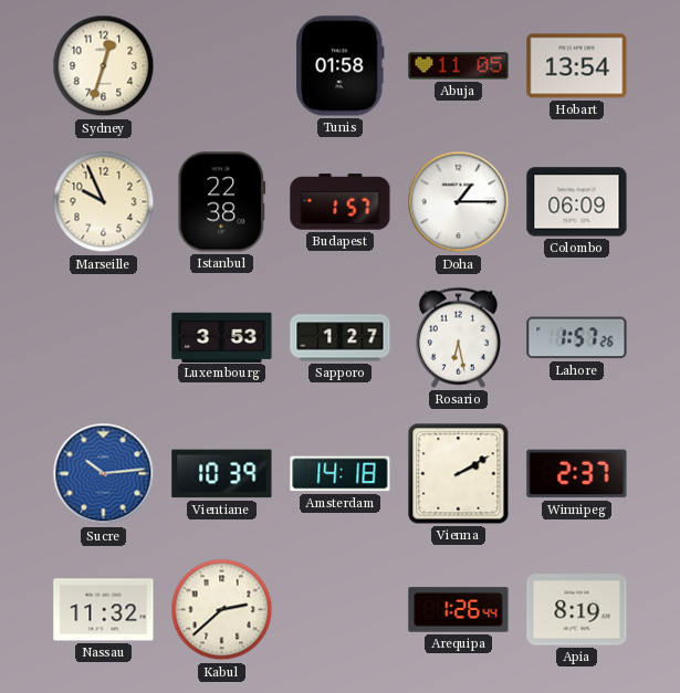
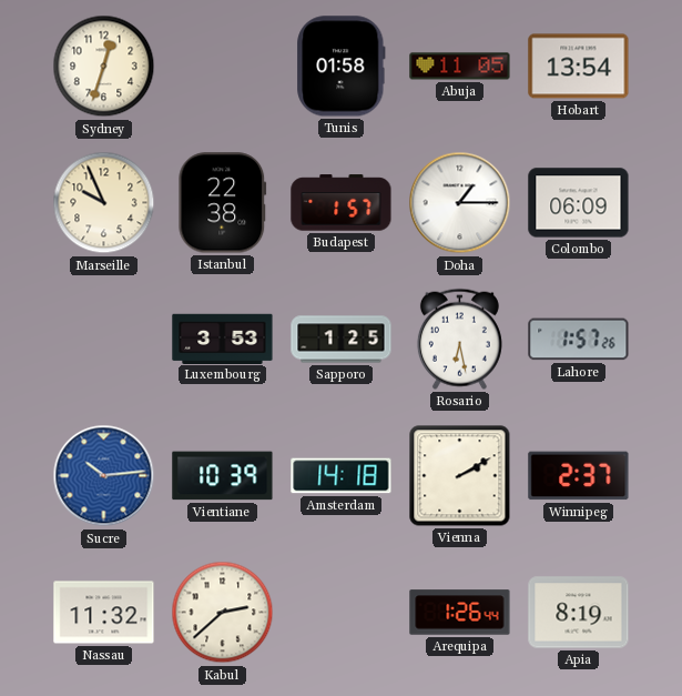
Sapporo: 1:27 -> 1:25 (342, 340)
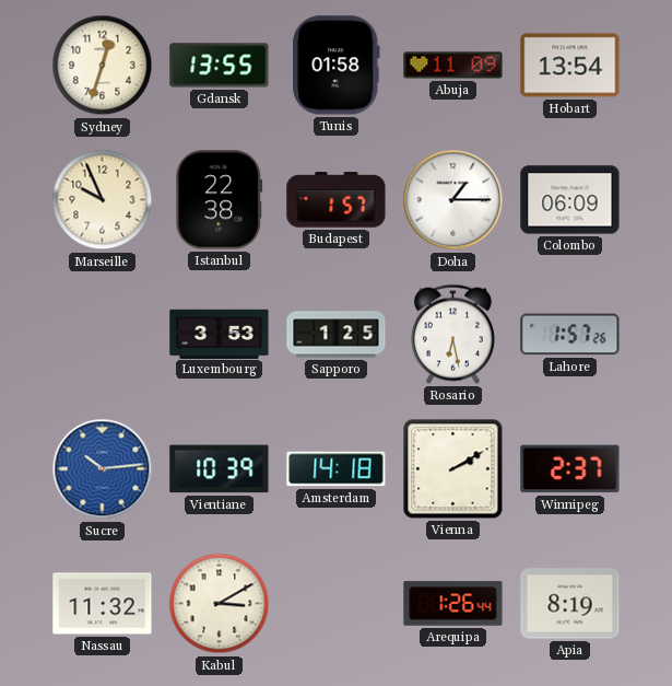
Gdansk: none -> 13:55 (220, 66)
Abuja: 11:05 -> 11:09 (453, 66)
Kabul: 2:38 -> 3:10 (220, 604)
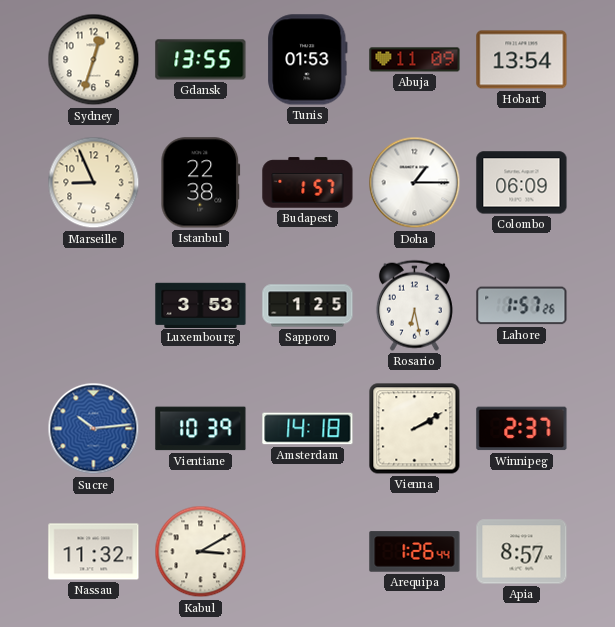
Tunis: 01:58 -> 01:53 (308, 60)
Marseille: 9:56 -> 8:56 (94, 183)
Apia: 8:19 -> 8:57 (522, 552)
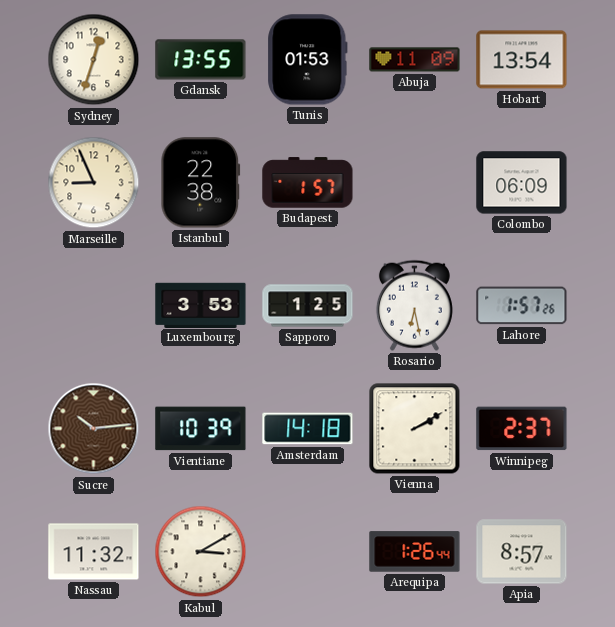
Doha: 1:15 -> none (415, 183)
Sucre dial: blue -> brown (94, 429)
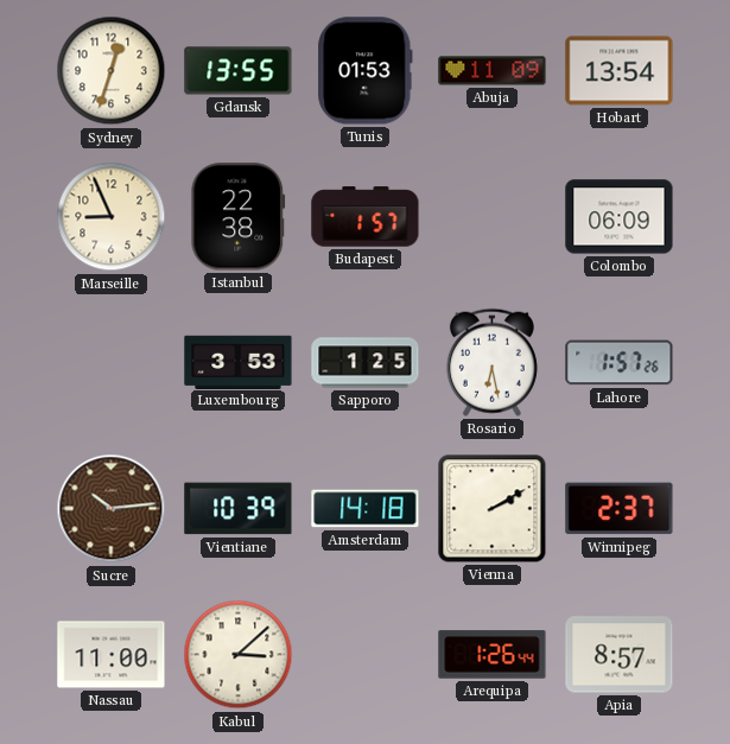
Nassau: 11:32 -> 11:00 (112, 655)
Kabul: 3:10 -> 3:08 (239, 655)
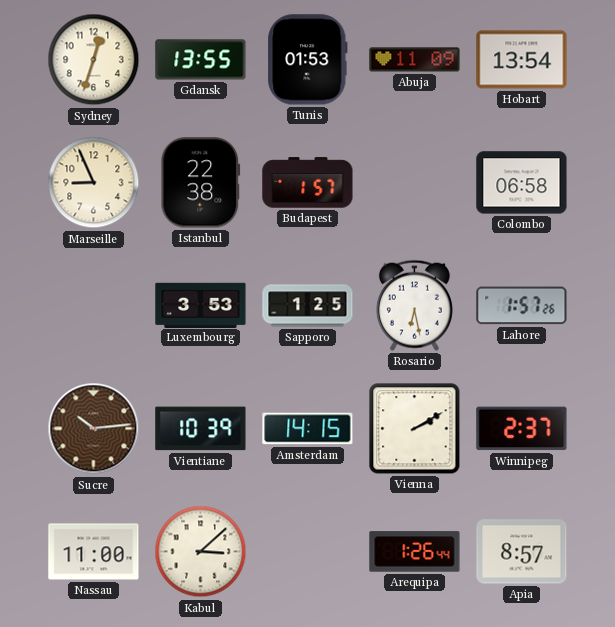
Colombo: 06:09 -> 06:58 (522, 183)
Amsterdam: 14:18 -> 14:15 (308, 429)
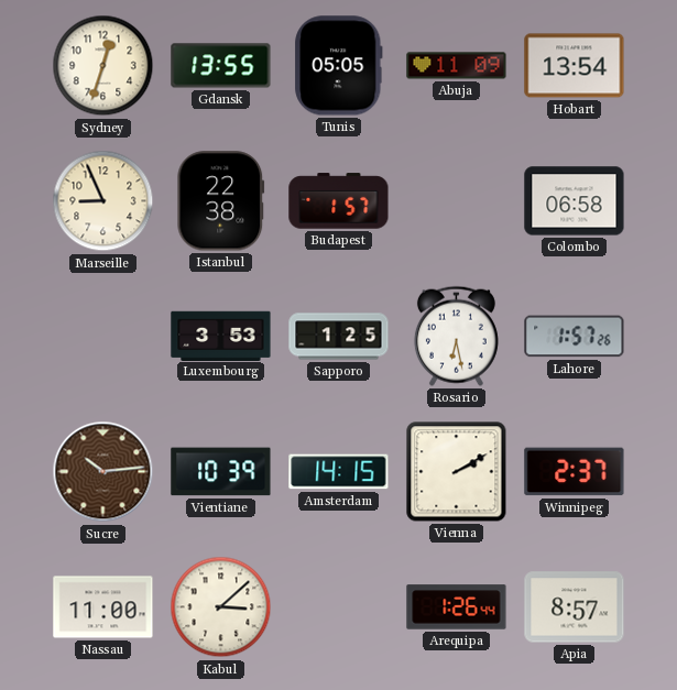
Tunis: 01:53 -> 05:05 (339, 66)
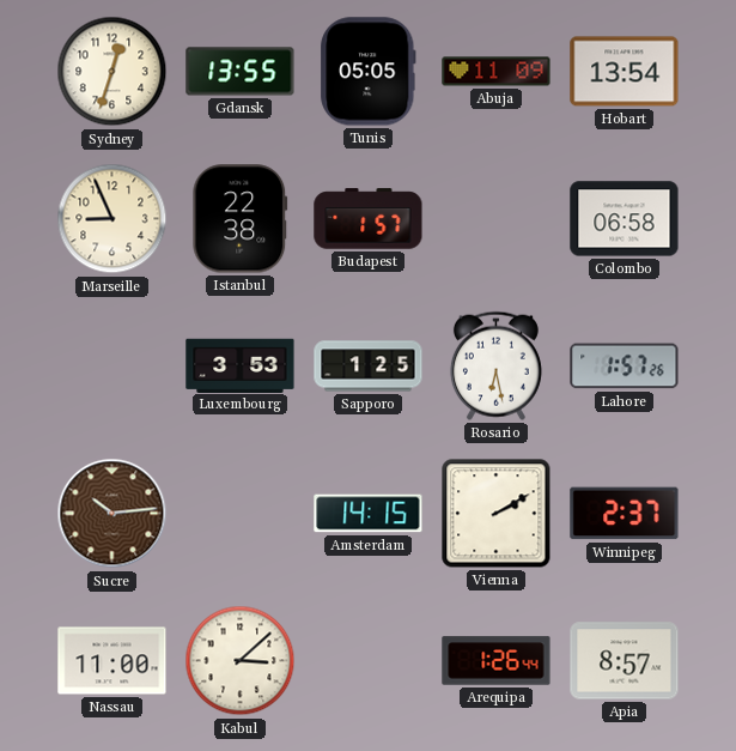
Vientiane: 10:39 -> none (221, 472)
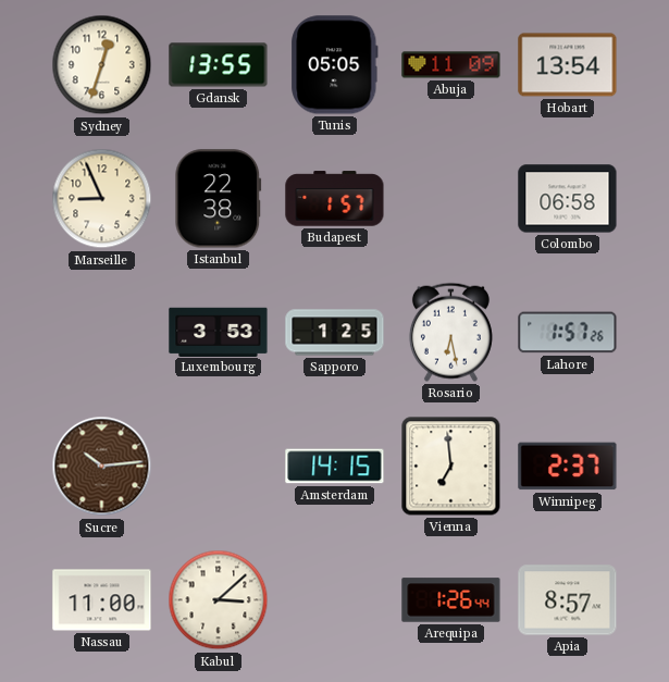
Vienna: 2:10 -> 6:59 (451, 467)
